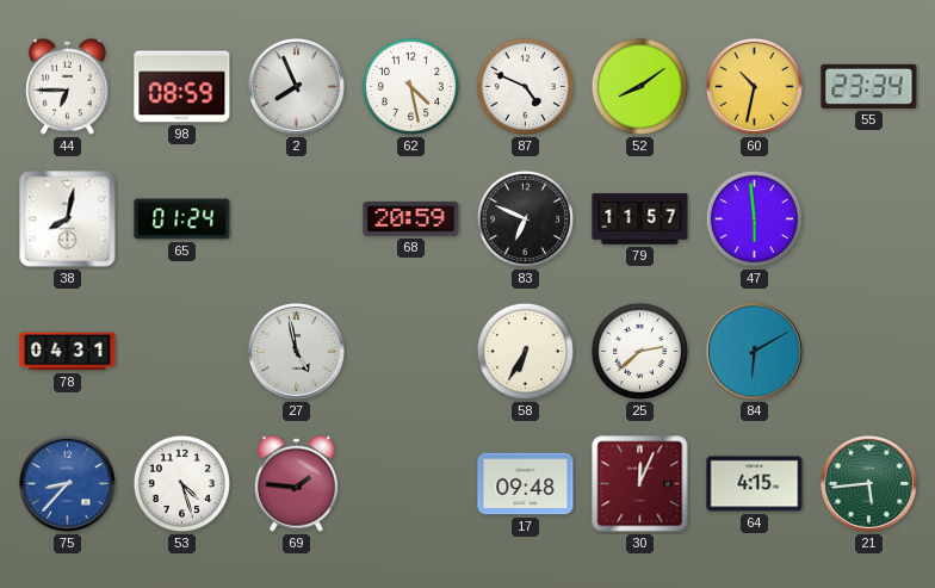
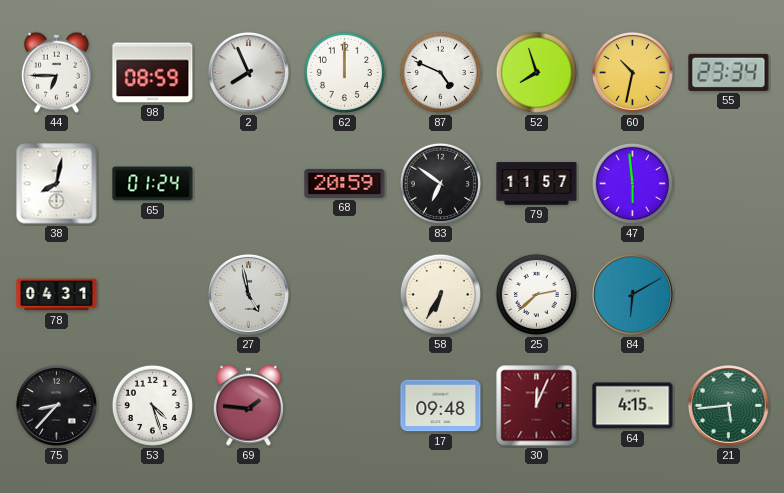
62: 4:28 -> 12:00 (344, 72)
52: 8:09 -> 7:57 (536, 72)
83: 6:49 -> 6:51 (440, 183)
75 dial: blue -> black (56, 405)
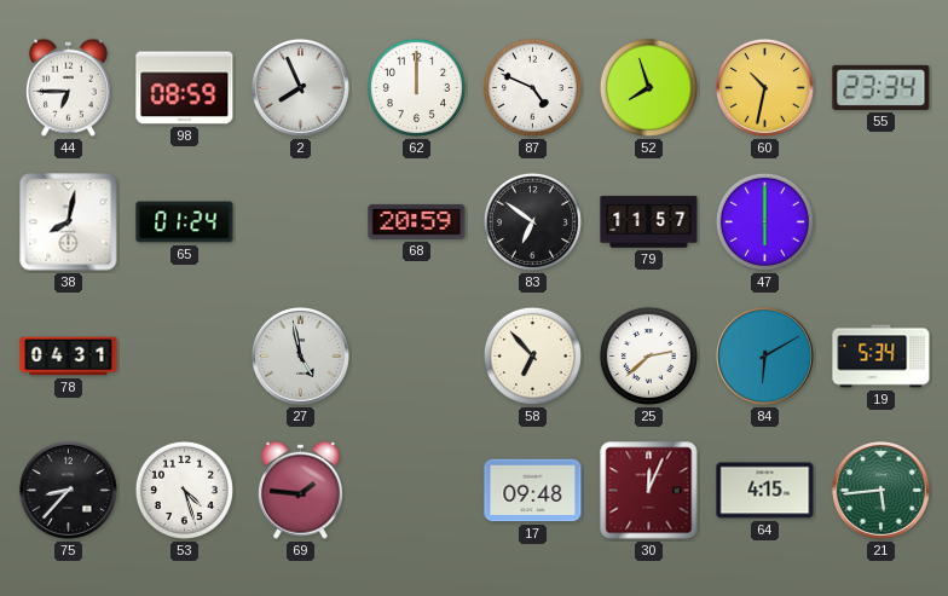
47: 5:59 -> 6:00 (764, 221)
58: 6:35 -> 6:53 (532, 355)
19: none -> 5:34 (881, 357)
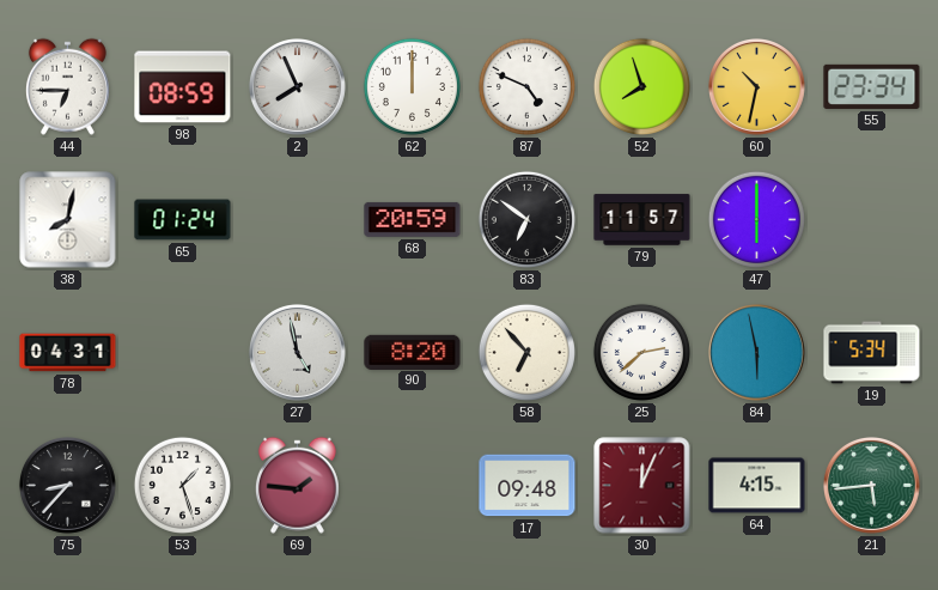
90: none -> 8:20 (413, 352)
84: 6:10 -> 5:58 (756, 352)
53: 4:27 -> 1:27 (182, 485)
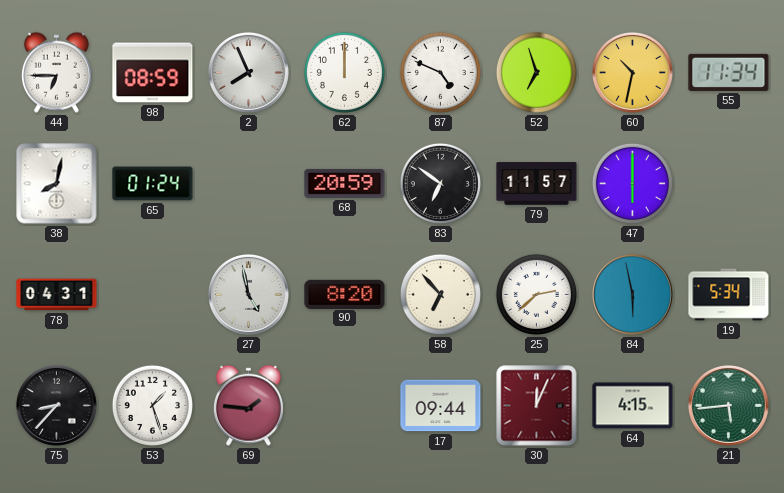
52: 7:57 -> 6:57 (536, 72)
55: 23:34 -> 11:34 (729, 72)
17: 09:48 -> 09:44 (441, 406)
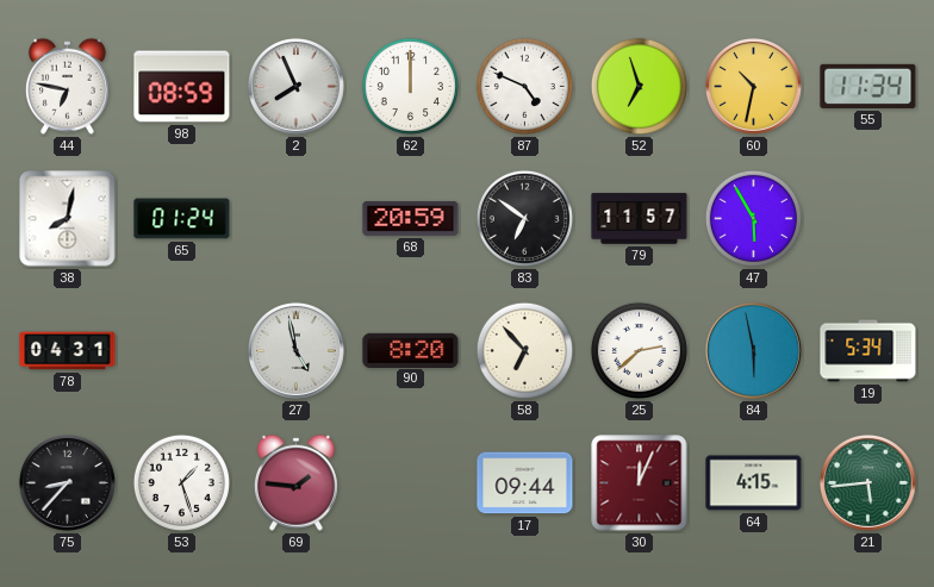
44: 6:45 -> 6:47 (67, 86)
47: 6:00 -> 5:55 (753, 218)
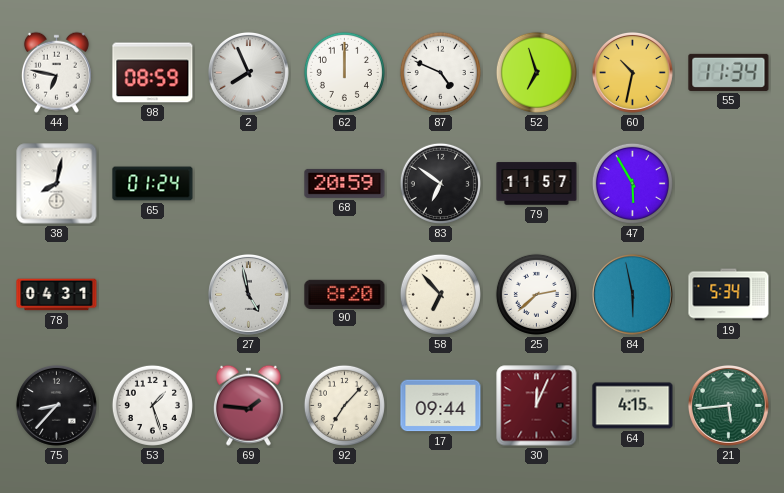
92: none -> 7:07 (344, 405)
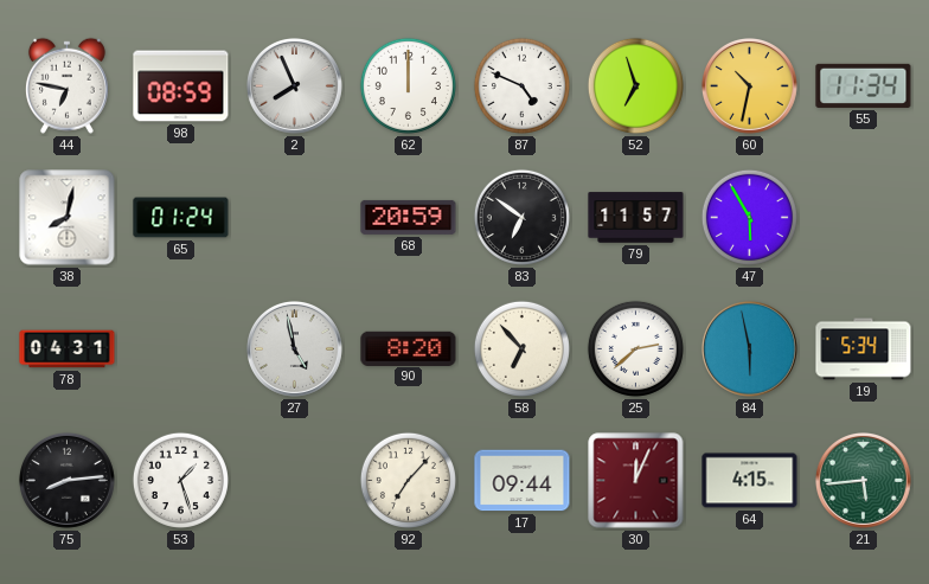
75: 8:37 -> 8:14 (66, 480)
69: 1:46 -> none (248, 405)
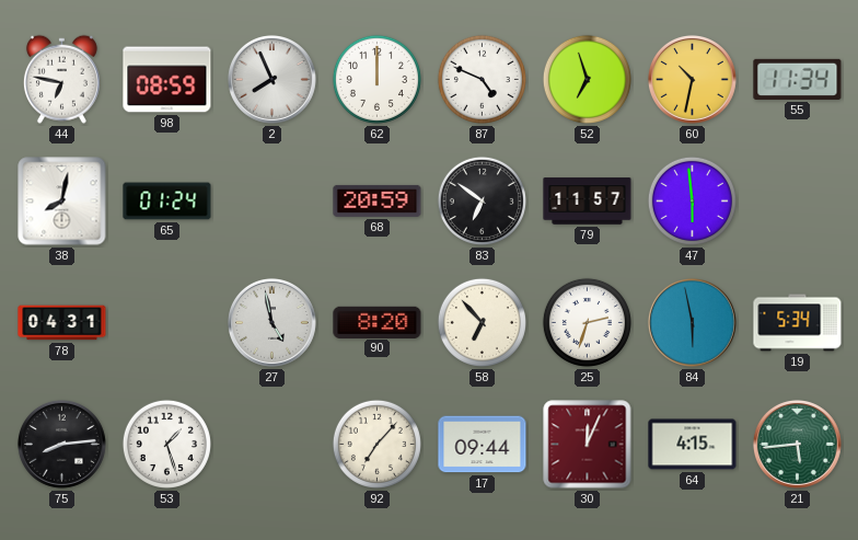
47: 5:55 -> 5:59 (692, 200)
25: 2:38 -> 2:33 (587, 322)
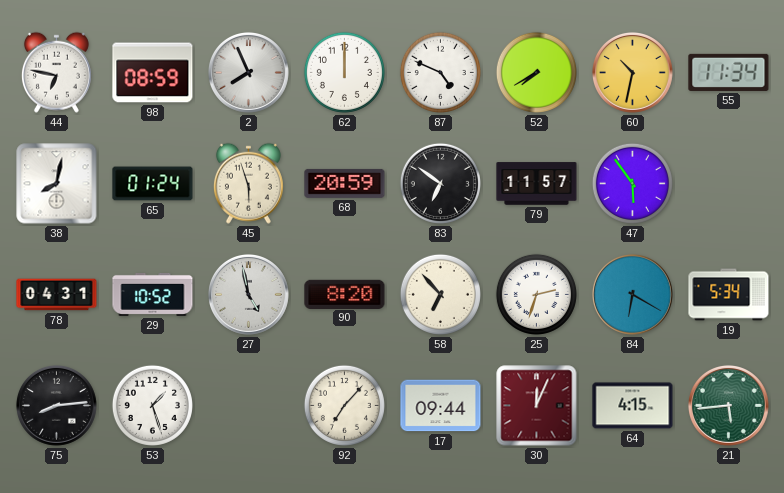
52: 6:57 -> 7:40 (536, 72)
45: none -> 5:57 (248, 183)
47: 5:59 -> 5:54 (632, 183)
29: none -> 10:52 (153, 294)
84: 5:58 -> 6:20 (632, 294)
